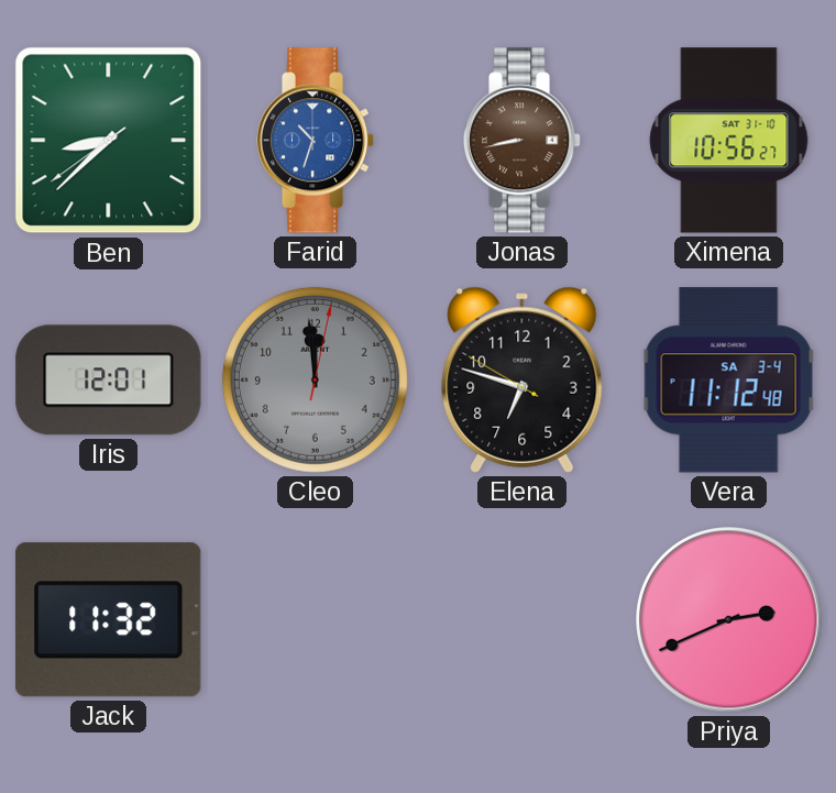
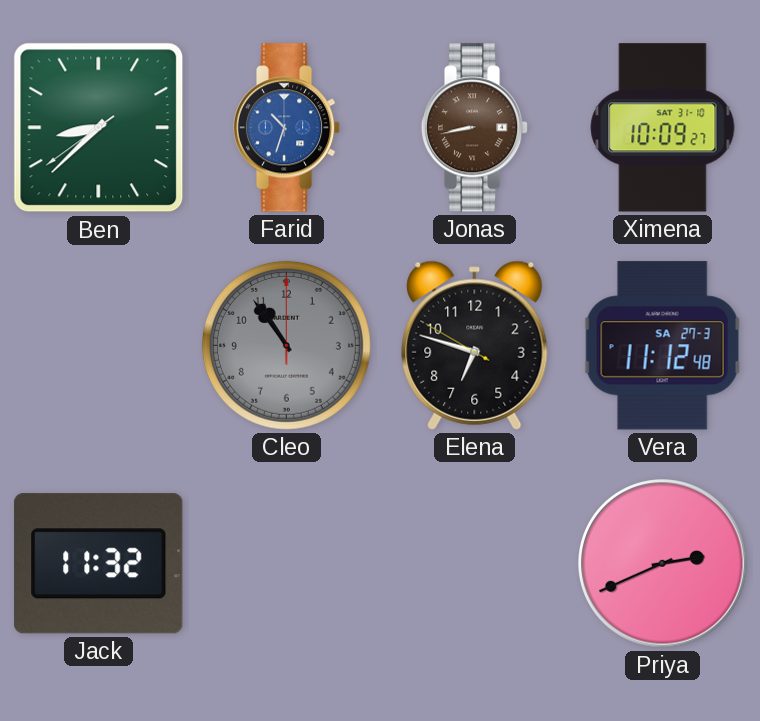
Ximena: 10:56 -> 10:09 (663, 128)
Iris: 12:01 -> none (109, 381)
Cleo: 11:59 -> 10:54 (286, 345)
Vera date: SA 3-4 -> SA 27-3 (662, 346)
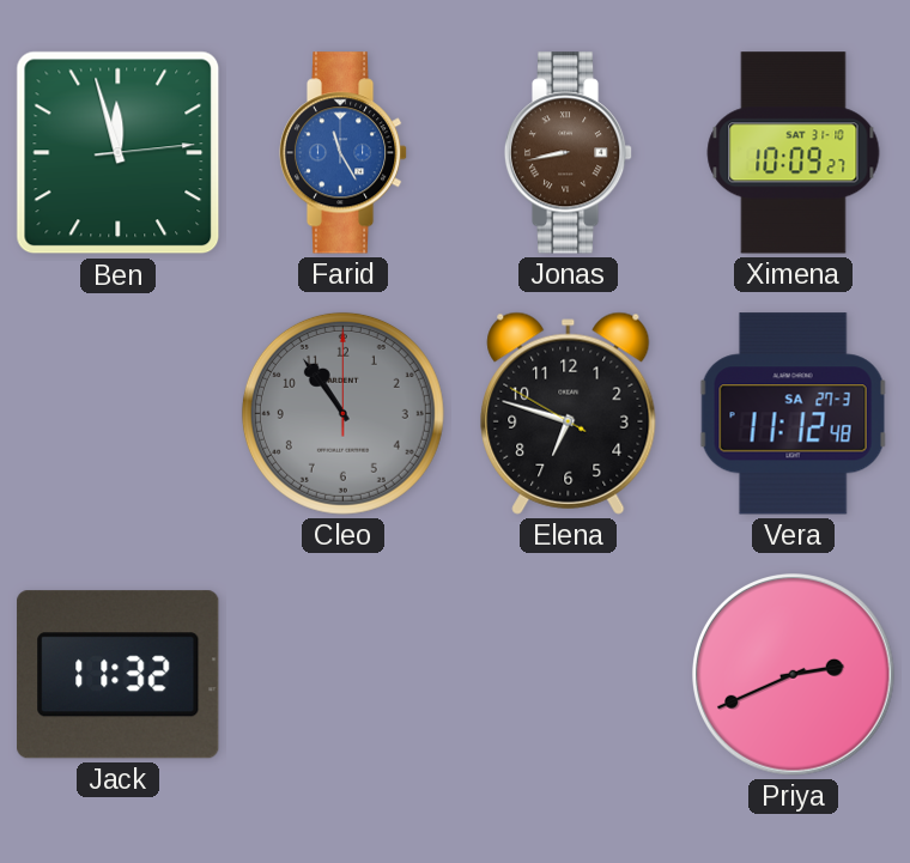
Ben: 8:37 -> 11:57 (119, 153)
Farid: 10:33 -> 11:25 (344, 153)
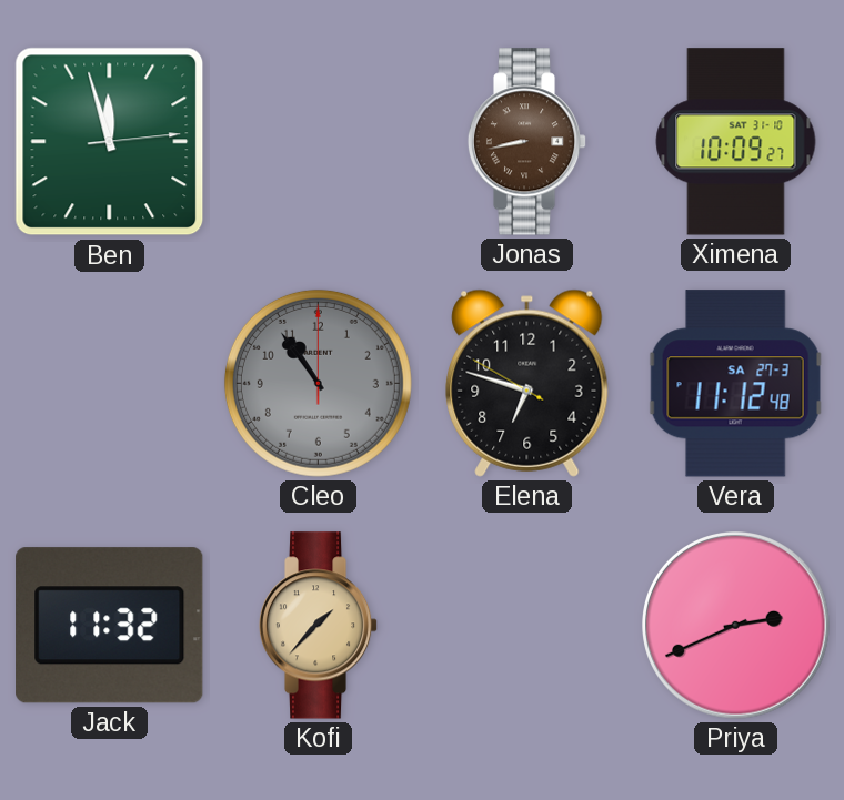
Farid: 11:25 -> none (344, 153)
Kofi: none -> 1:37 (319, 626)
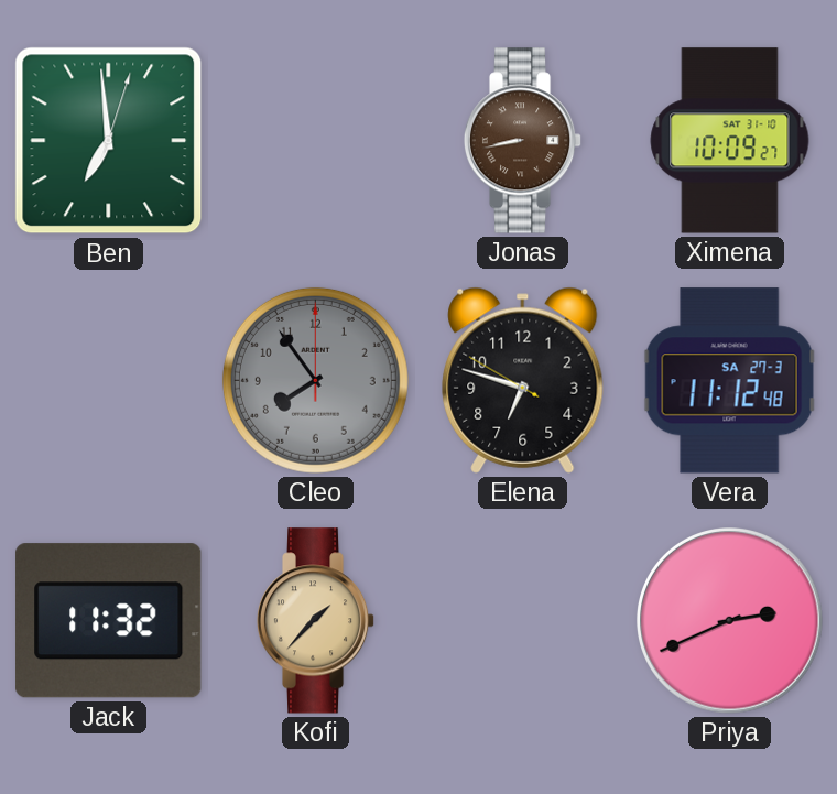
Ben: 11:57 -> 6:59 (109, 141)
Cleo: 10:54 -> 7:54 (315, 380)
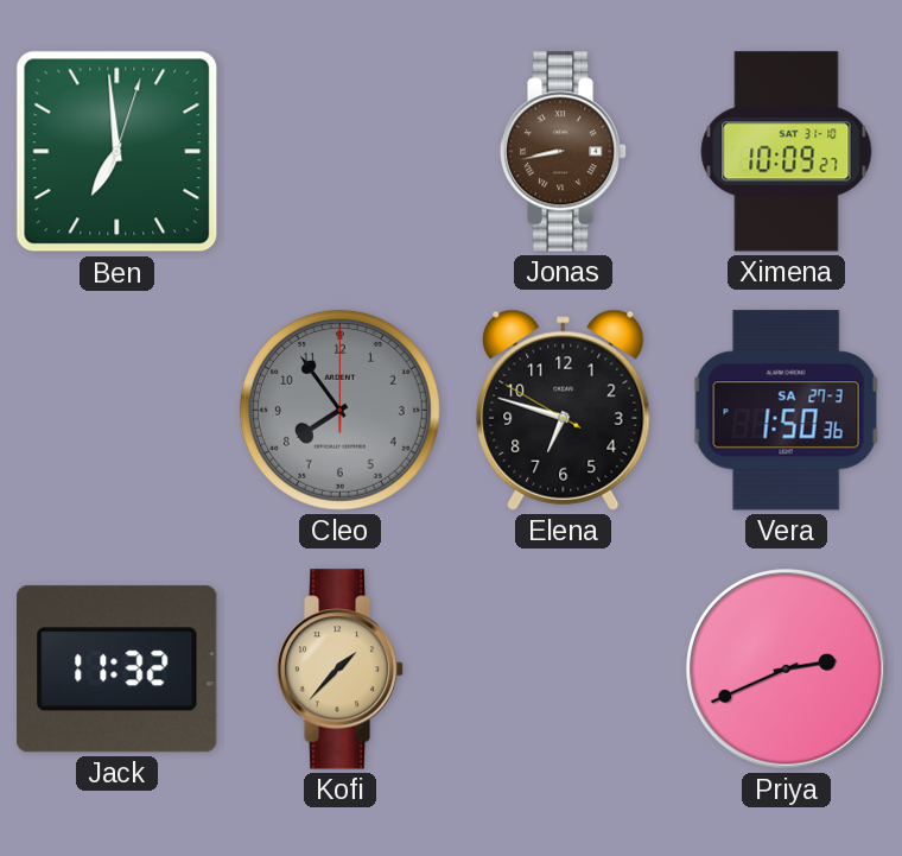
Vera: 11:12 -> 1:50 (786, 411)
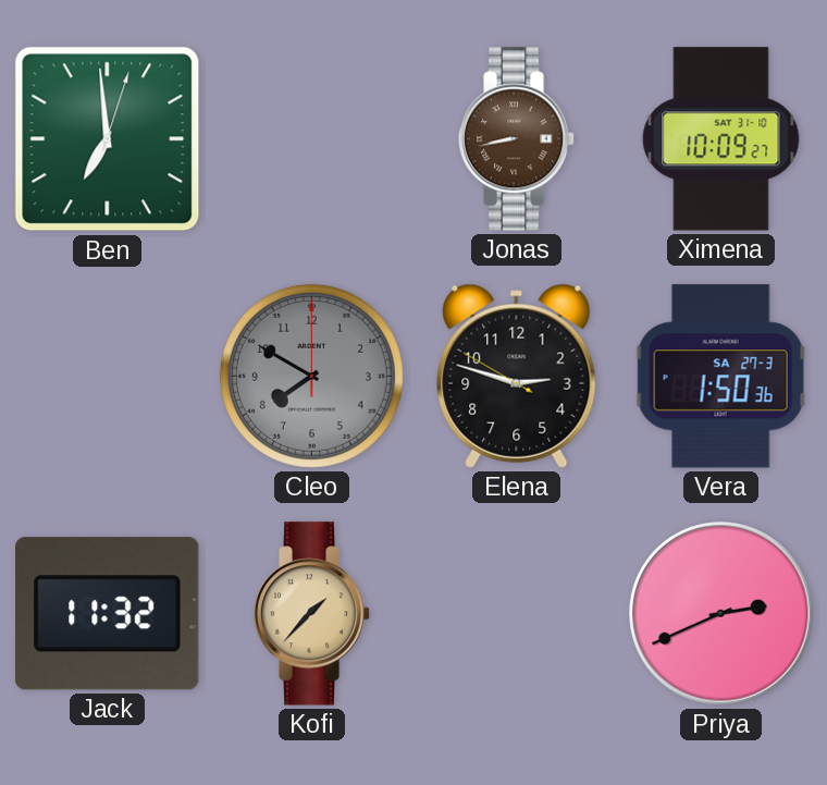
Cleo: 7:54 -> 7:50 (311, 376)
Elena: 6:47 -> 2:47 (517, 376)
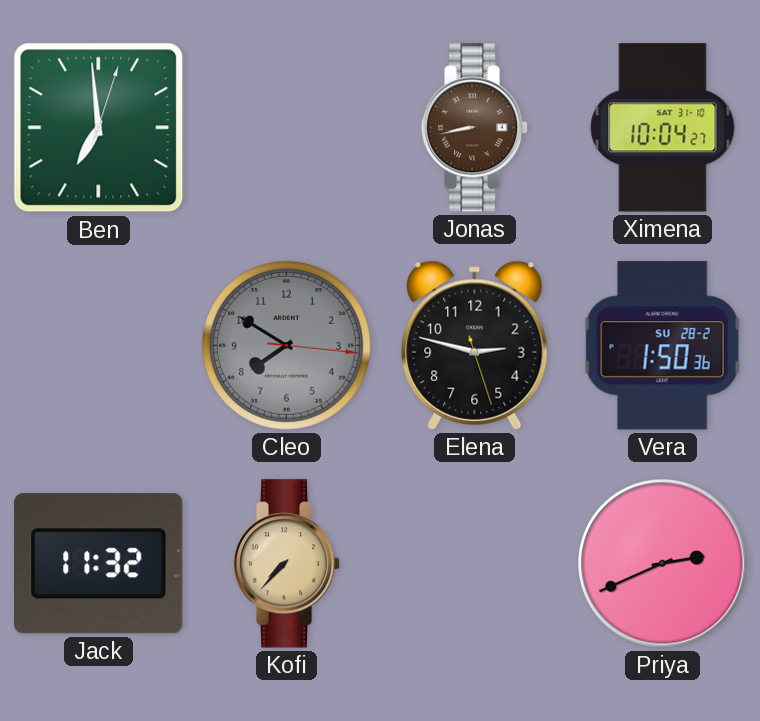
Ximena: 10:09 -> 10:04 (663, 128)
Cleo: 7:50:00 -> 7:50:16 (286, 345)
Elena: 2:47:50 -> 2:47:27 (475, 345)
Vera date: SA 27-3 -> SU 28-2 (662, 346)
Kofi: 1:37 -> 7:37 (287, 564)
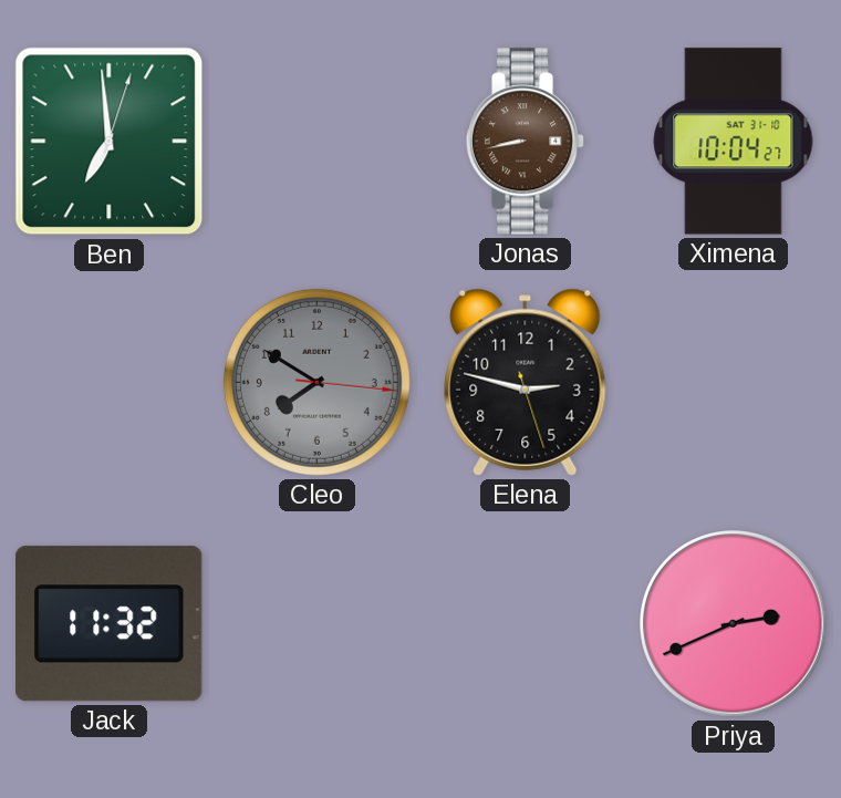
Vera: 1:50 -> none (662, 346)
Kofi: 7:37 -> none (287, 564)
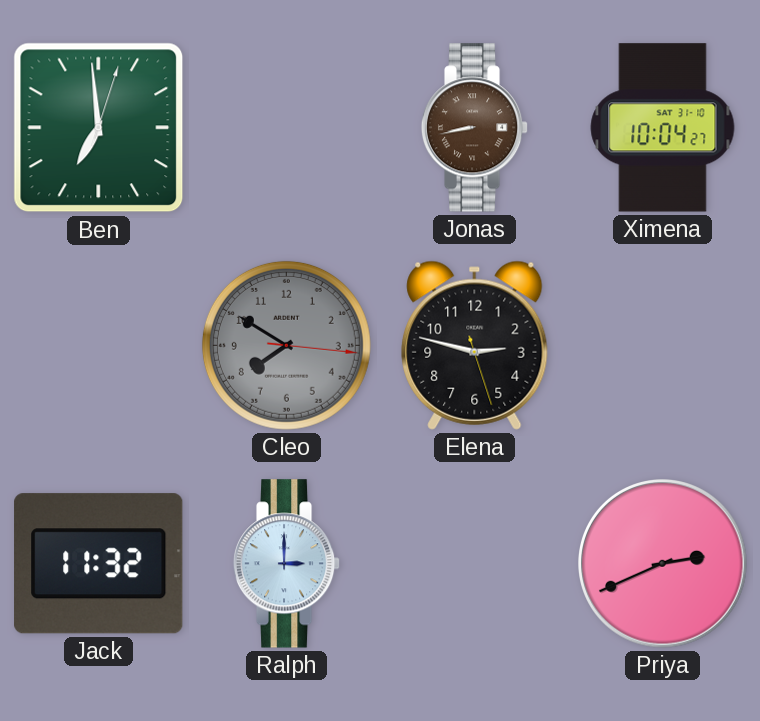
Ralph: none -> 3:00 (287, 564)
